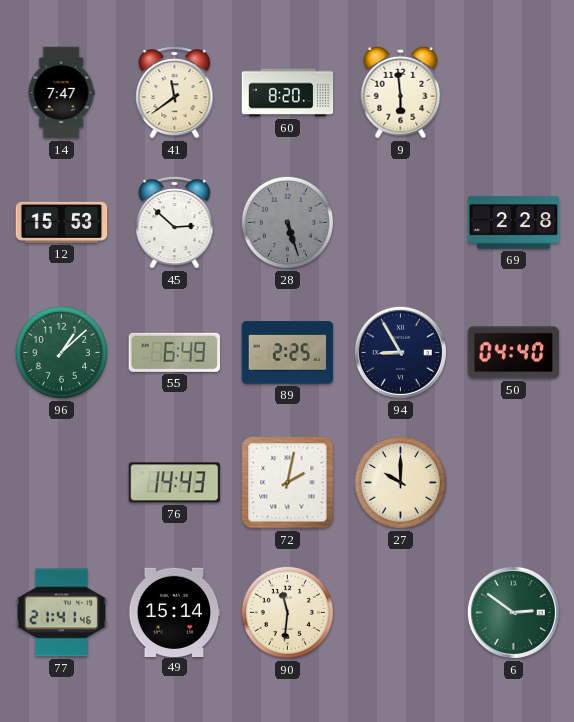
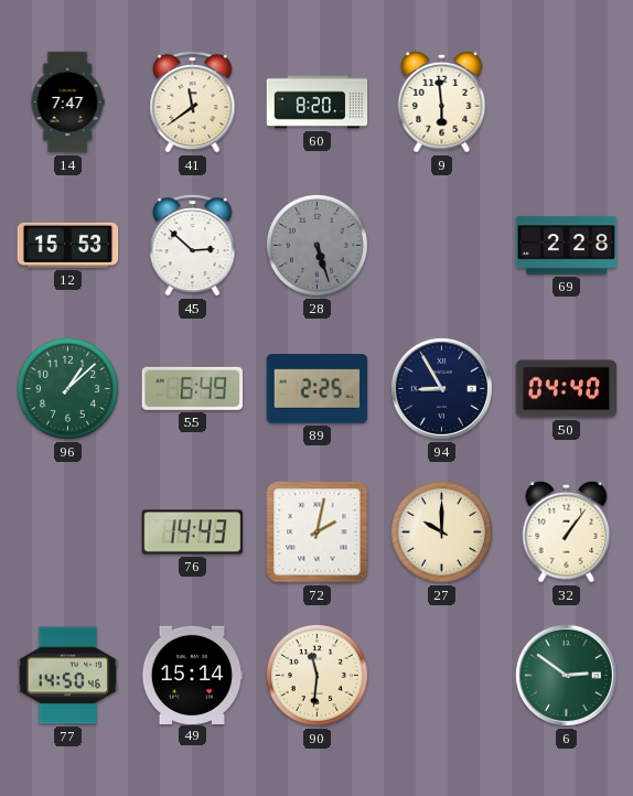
32: none -> 1:06 (567, 531)
77: 21:41 -> 14:50 (68, 676)
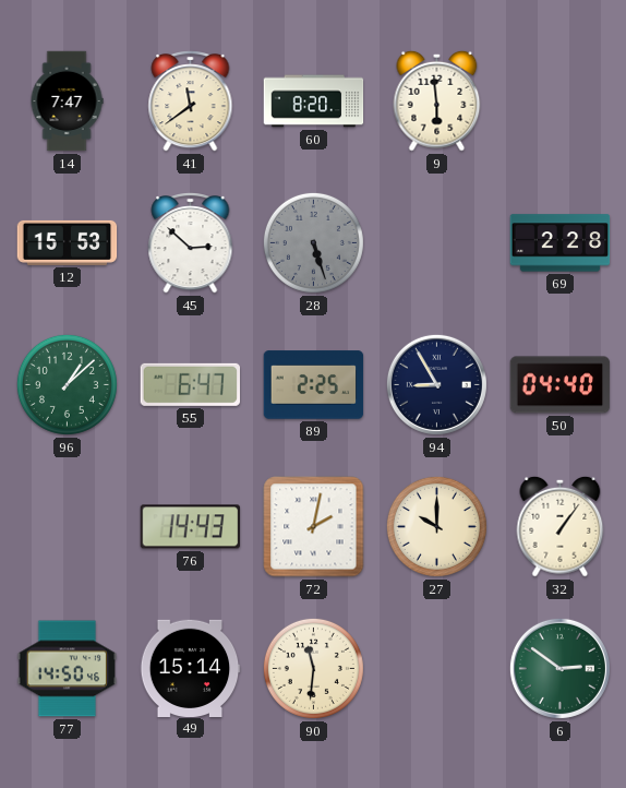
55: 6:49 -> 6:47 (190, 384)
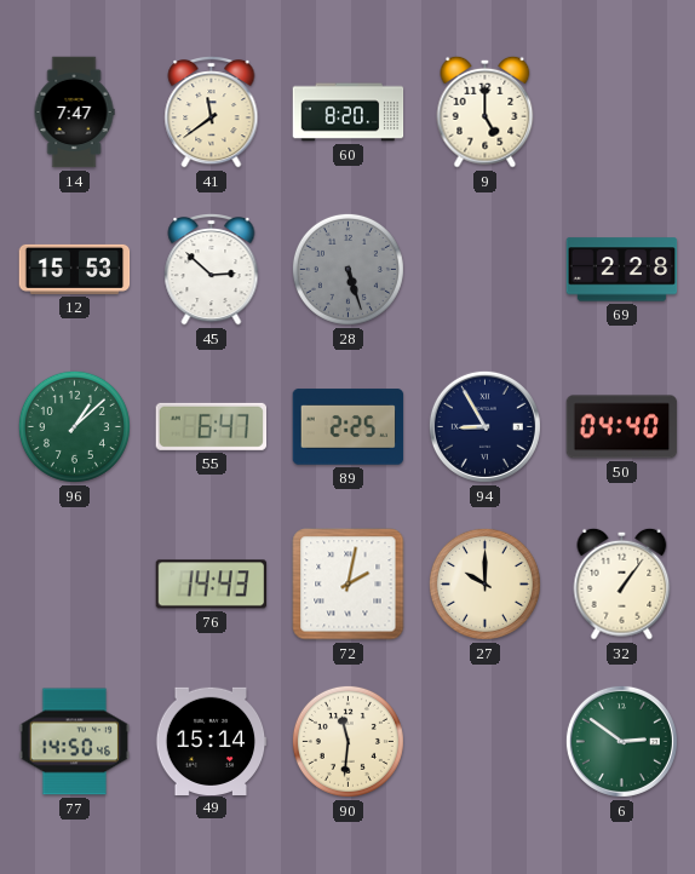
9: 5:59 -> 5:00 (486, 111)
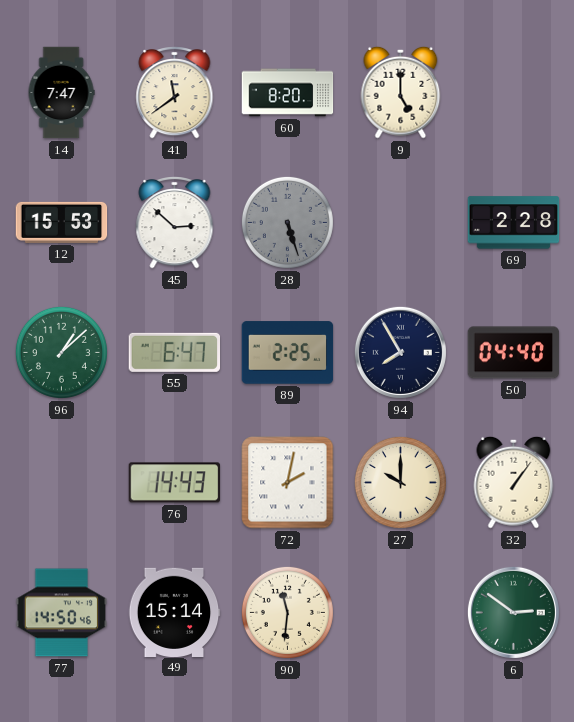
94: 8:55 -> 7:55 (400, 352)
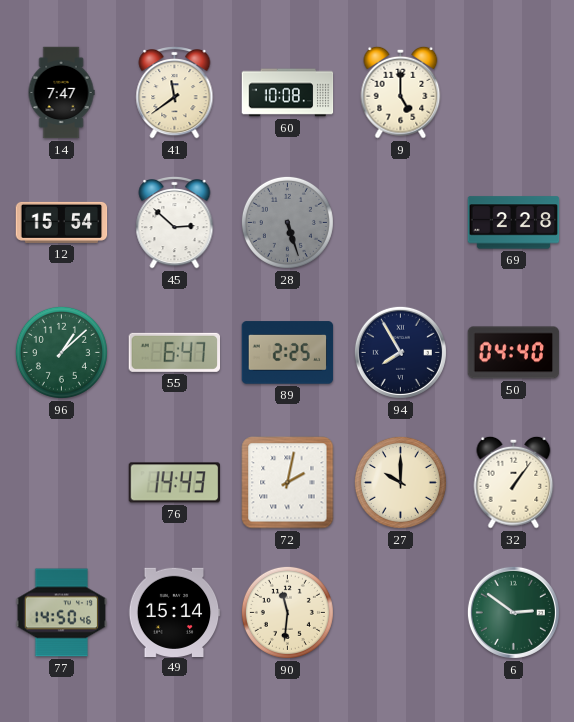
60: 8:20 -> 10:08 (288, 93)
12: 15:53 -> 15:54 (62, 222)
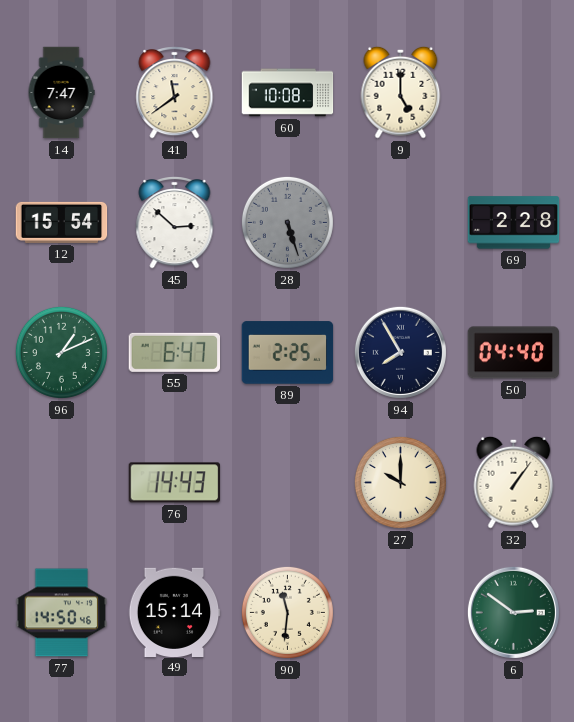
96: 1:08 -> 1:11 (61, 352)
72: 2:02 -> none (288, 483)
